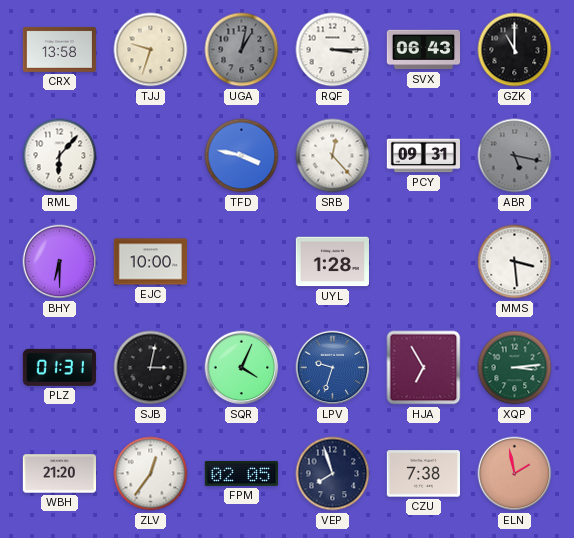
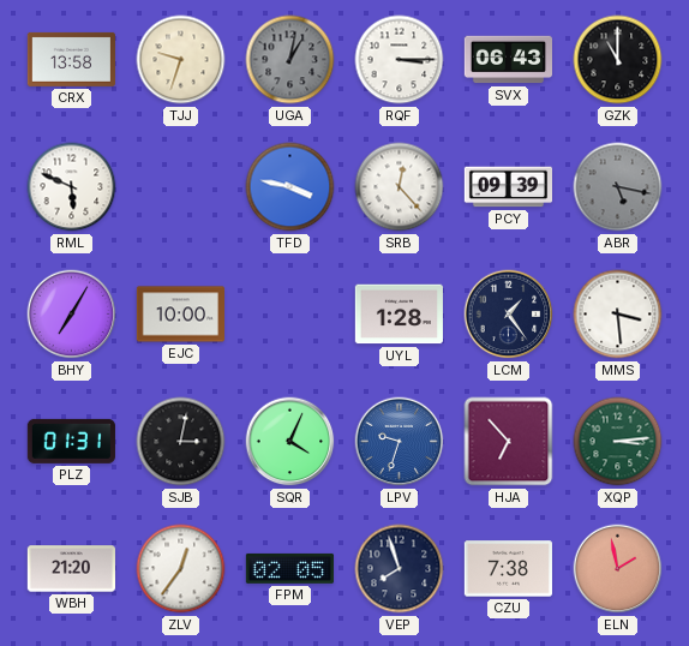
RML: 6:07 -> 5:49 (72, 187)
PCY: 09:31 -> 09:39 (508, 187)
BHY: 6:30 -> 7:05 (72, 315)
LCM: none -> 1:24 (509, 315)
HJA: 6:55 -> 6:53 (509, 442)
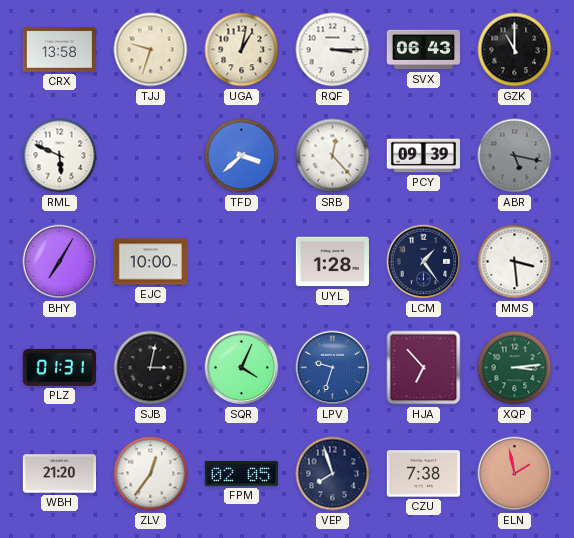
UGA dial: grey -> cream (242, 50)
TFD: 3:47 -> 3:38 (242, 156)
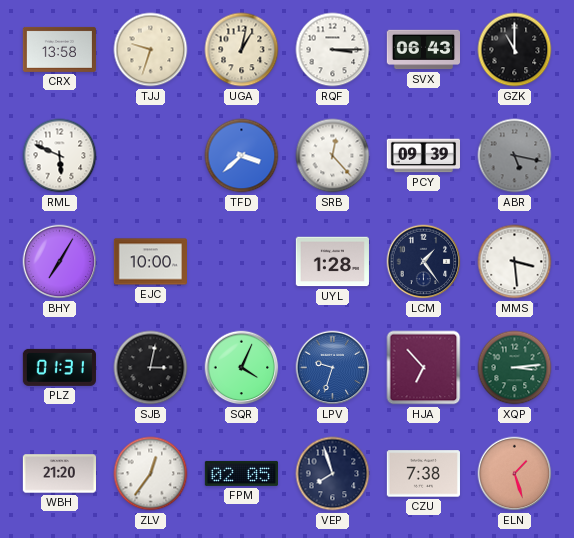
ELN: 1:58 -> 1:27 (515, 474)
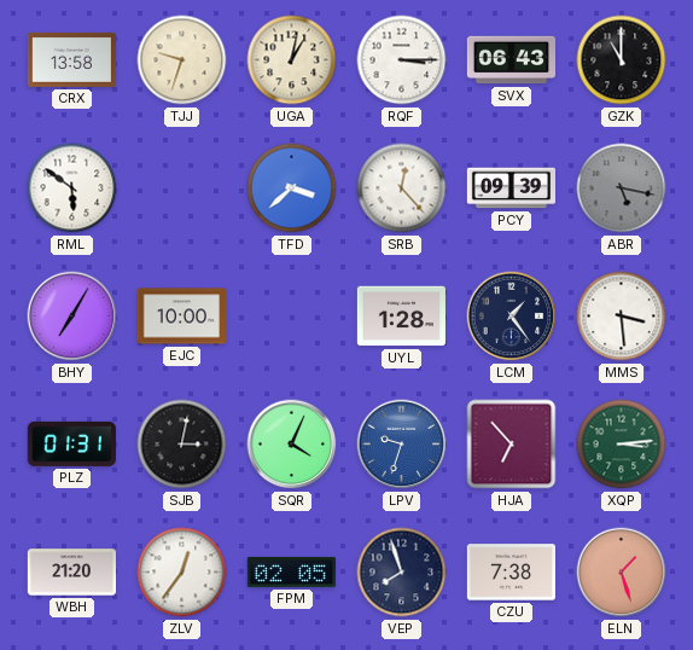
RML: 5:49 -> 5:51 (72, 188)
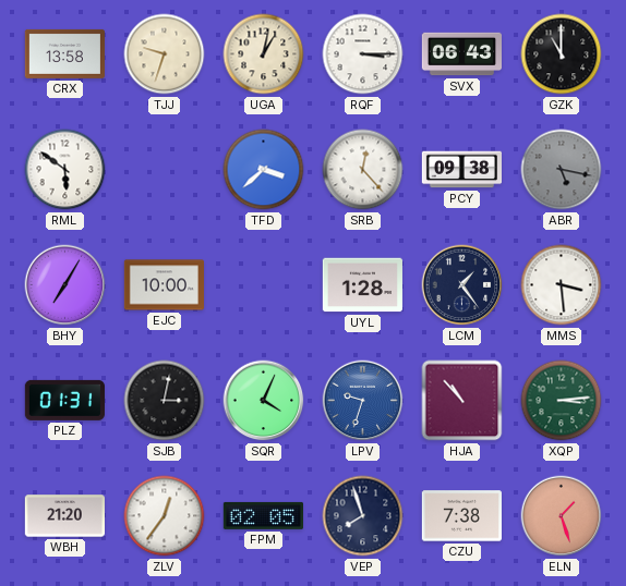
PCY: 09:39 -> 09:38 (461, 170)
HJA: 6:53 -> 10:53 (462, 401)
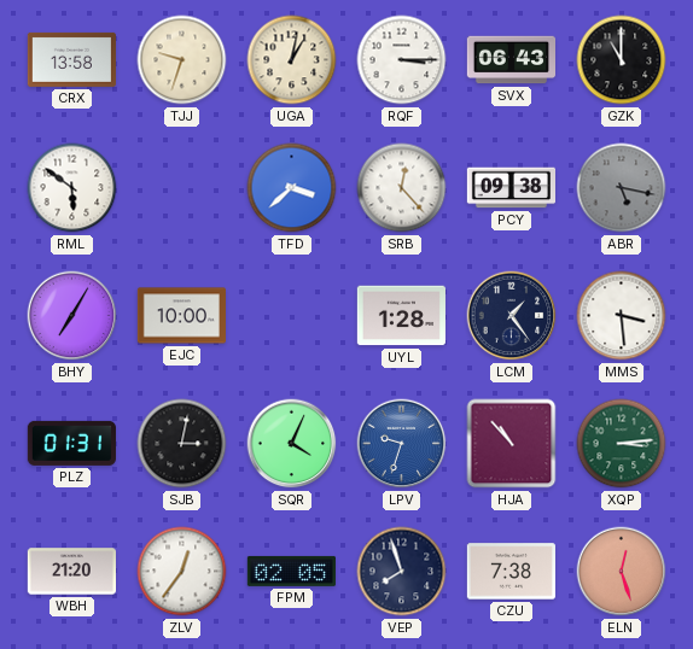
ELN: 1:27 -> 12:27 (622, 572)
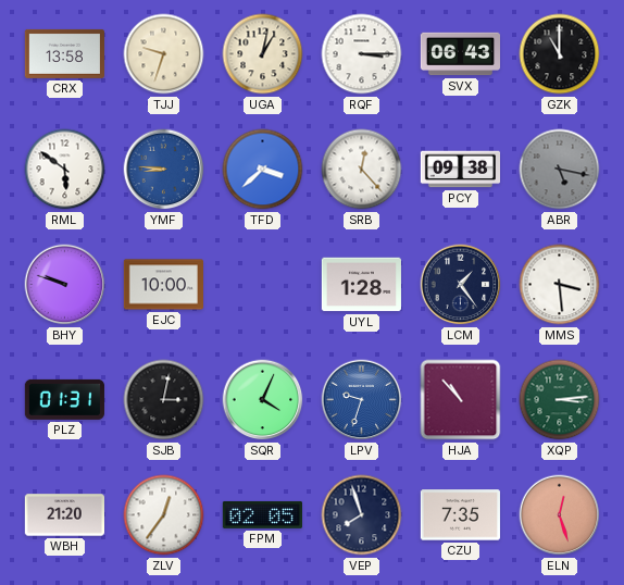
YMF: none -> 8:46 (164, 170)
BHY: 7:05 -> 9:48 (65, 285)
CZU: 7:38 -> 7:35 (460, 515)
